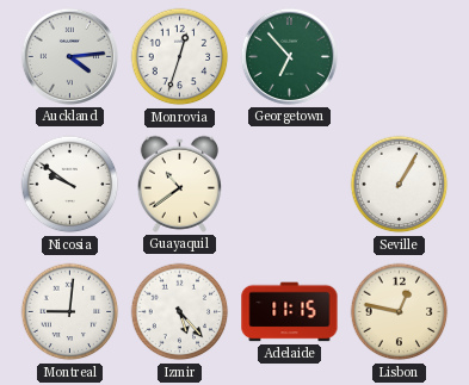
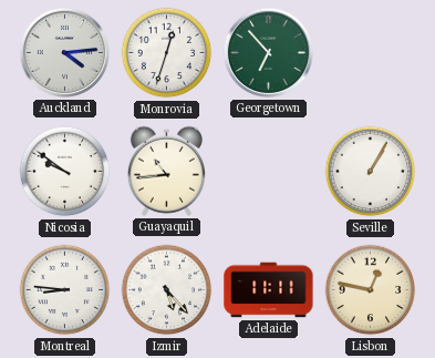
Guayaquil: 10:39 -> 10:44 (166, 171)
Montreal: 9:01 -> 8:46 (65, 290)
Adelaide: 11:15 -> 11:11 (269, 290)
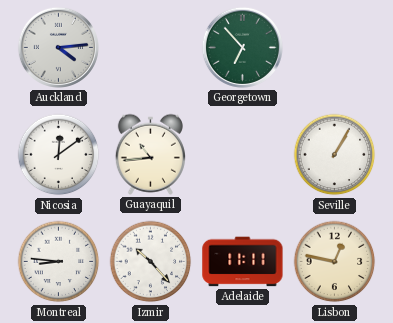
Monrovia: 12:33 -> none (167, 53)
Nicosia: 9:51 -> 12:09 (59, 155)
Izmir: 5:23 -> 10:23 (151, 262)
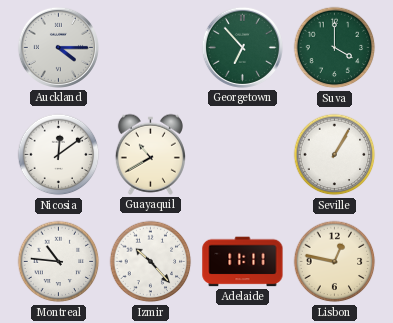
Auckland: 4:14 -> 4:15 (58, 47)
Suva: none -> 4:00 (335, 48)
Guayaquil: 10:44 -> 10:40 (150, 154)
Montreal: 8:46 -> 10:46 (59, 262)
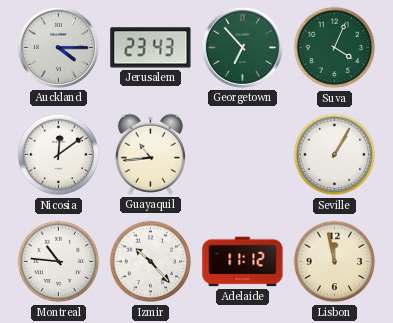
Jerusalem: none -> 23:43 (151, 48)
Suva: 4:00 -> 4:04 (335, 48)
Guayaquil: 10:40 -> 10:44 (150, 154)
Adelaide: 11:11 -> 11:12 (243, 262)
Lisbon: 12:47 -> 11:58 (335, 262)
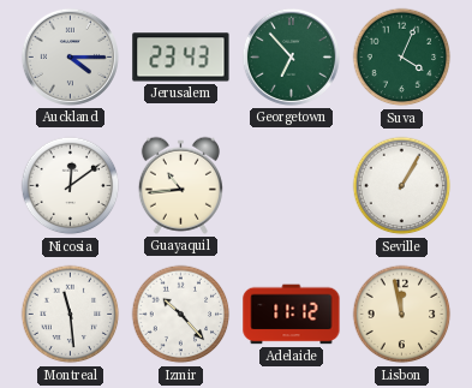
Montreal: 10:46 -> 11:29 (71, 315)
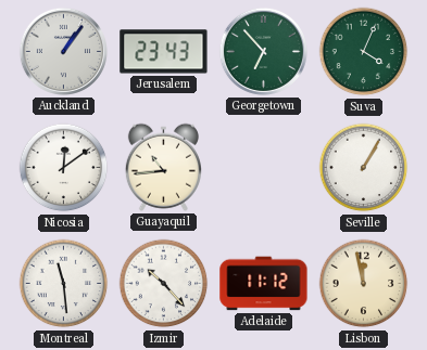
Auckland: 4:15 -> 1:06 (63, 51)
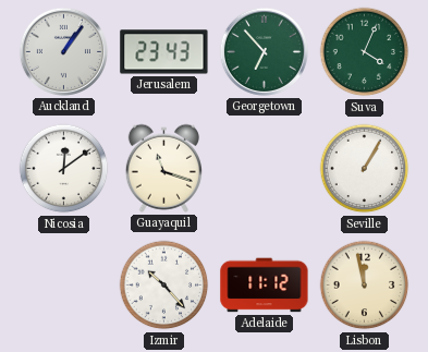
Guayaquil: 10:44 -> 11:18 (163, 168)
Montreal: 11:29 -> none (64, 284)
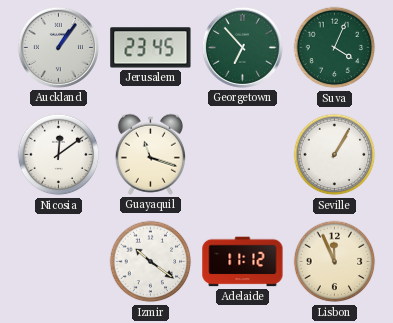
Jerusalem: 23:43 -> 23:45 (151, 48)
Izmir: 10:23 -> 10:21 (151, 262)
Lisbon: 11:58 -> 11:56 (335, 262)
